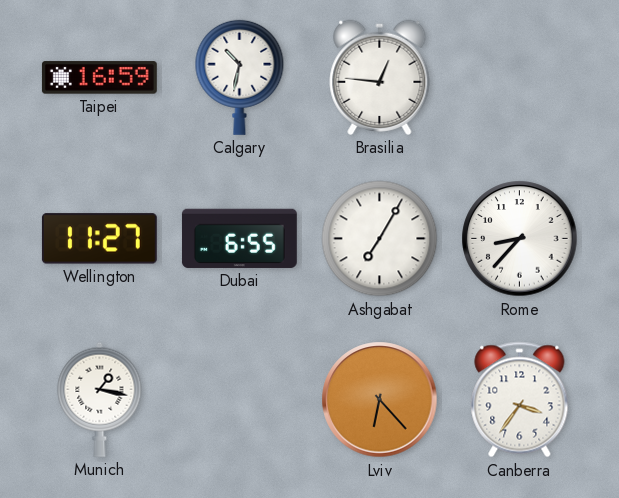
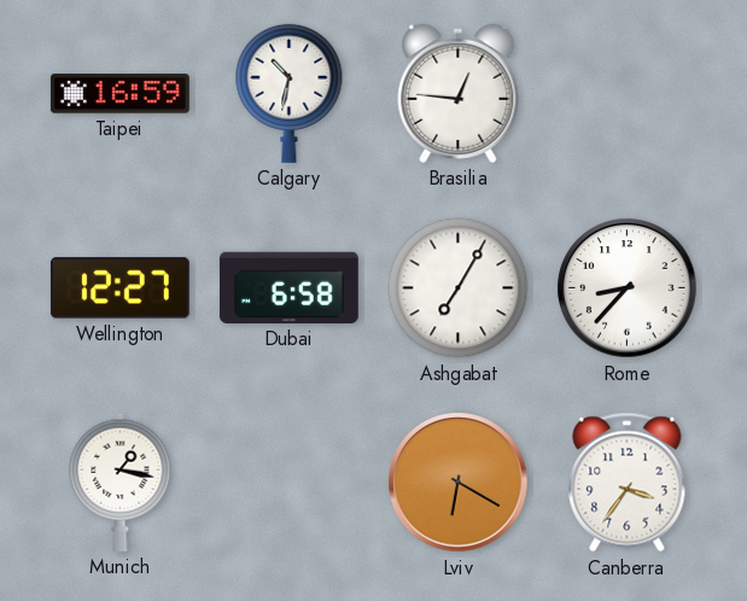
Wellington: 11:27 -> 12:27 (119, 288)
Dubai: 6:55 -> 6:58 (288, 287)
Lviv: 6:23 -> 6:20 (459, 483)
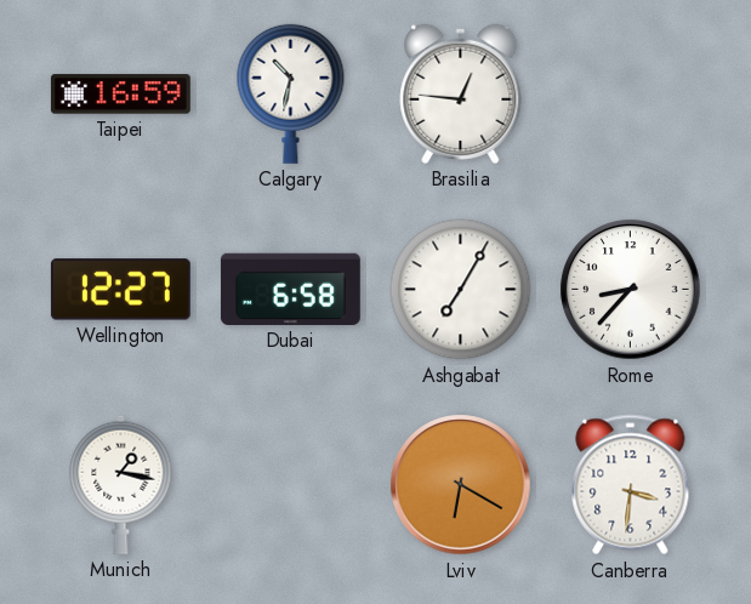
Canberra: 3:36 -> 3:31 (631, 485)
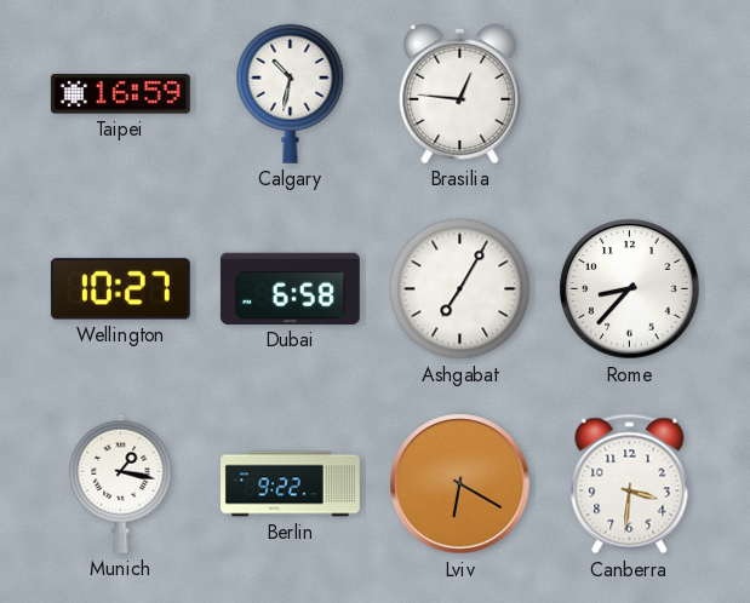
Wellington: 12:27 -> 10:27 (120, 289)
Berlin: none -> 9:22 (291, 484)
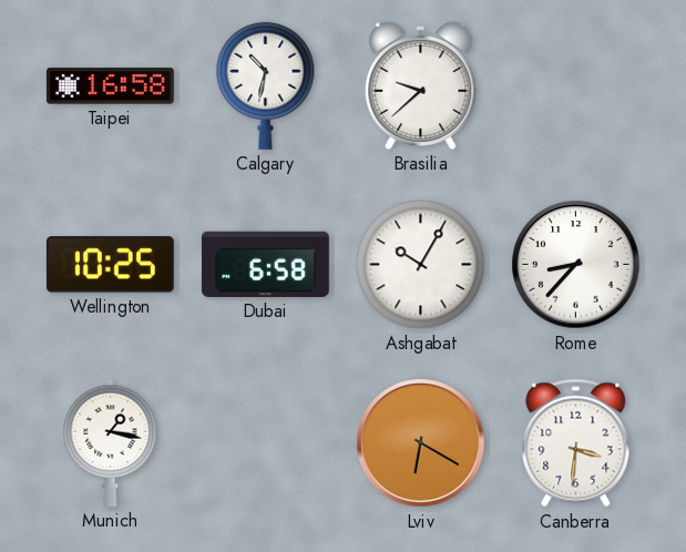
Taipei: 16:59 -> 16:58 (110, 86)
Brasilia: 12:46 -> 9:38 (421, 85)
Wellington: 10:27 -> 10:25 (110, 265)
Ashgabat: 7:05 -> 10:05 (421, 265)
Berlin: 9:22 -> none (291, 484)
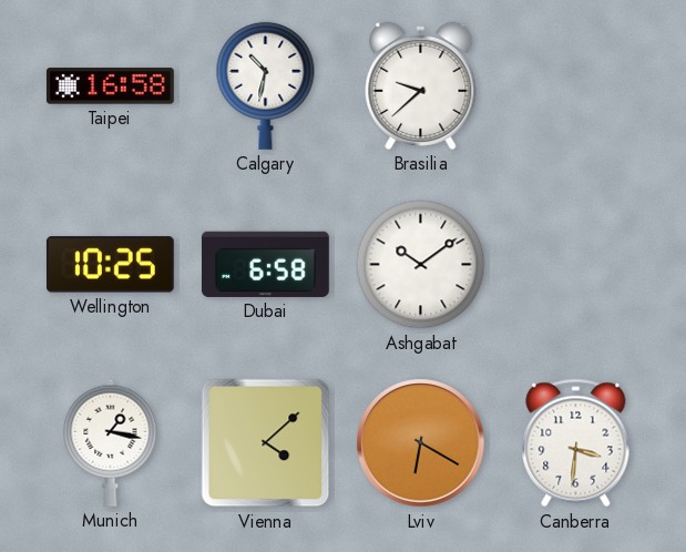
Ashgabat: 10:05 -> 10:09 (421, 265)
Rome: 8:37 -> none (576, 265)
Vienna: none -> 4:08 (266, 443)
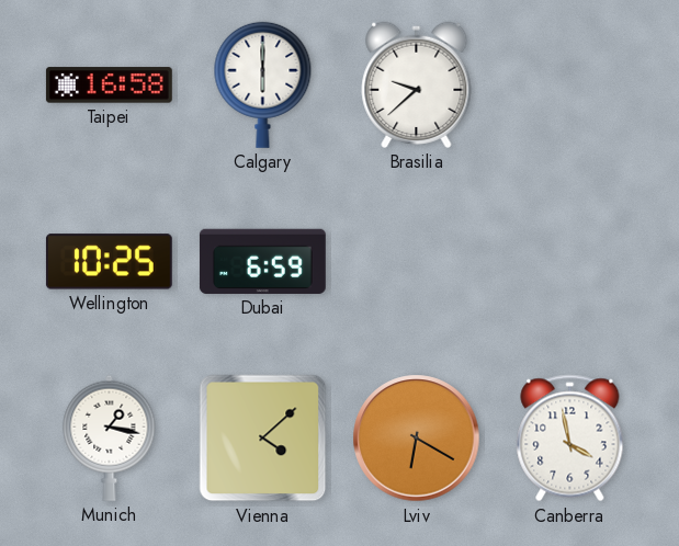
Calgary: 10:32 -> 6:00 (263, 84)
Dubai: 6:58 -> 6:59 (262, 261)
Ashgabat: 10:09 -> none (421, 265)
Canberra: 3:31 -> 3:58 (570, 439)
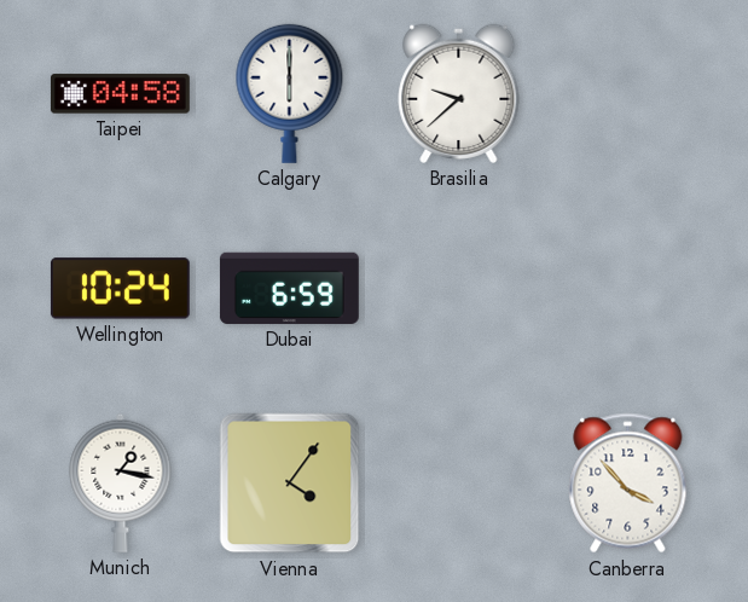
Taipei: 16:58 -> 04:58 (120, 94)
Wellington: 10:25 -> 10:24 (120, 289)
Vienna: 4:08 -> 4:06 (290, 484)
Lviv: 6:20 -> none (417, 439)
Canberra: 3:58 -> 3:53 (628, 484)
